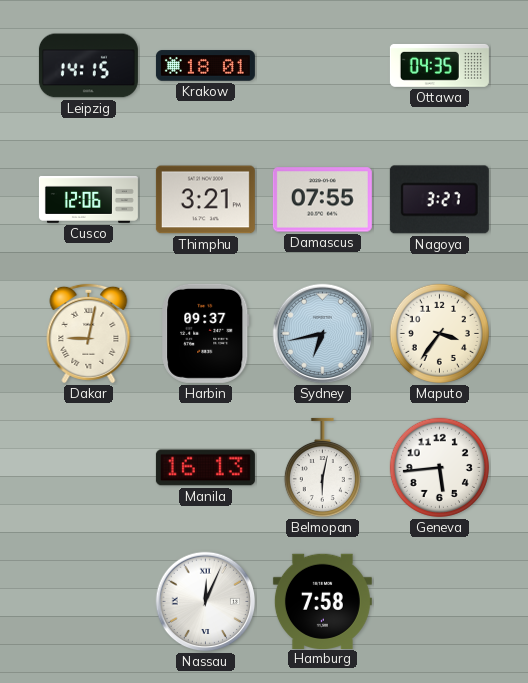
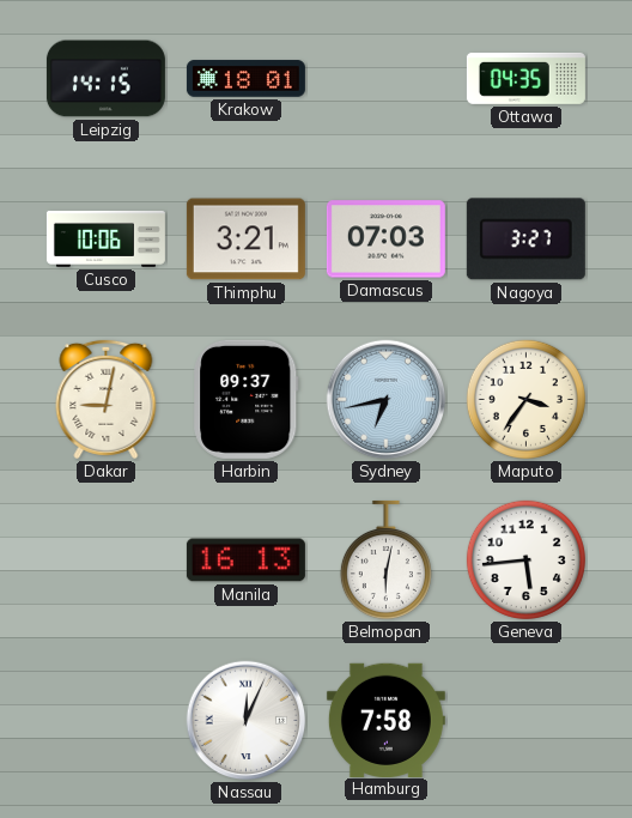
Cusco: 12:06 -> 10:06 (105, 238)
Damascus: 07:55 -> 07:03 (385, 240)
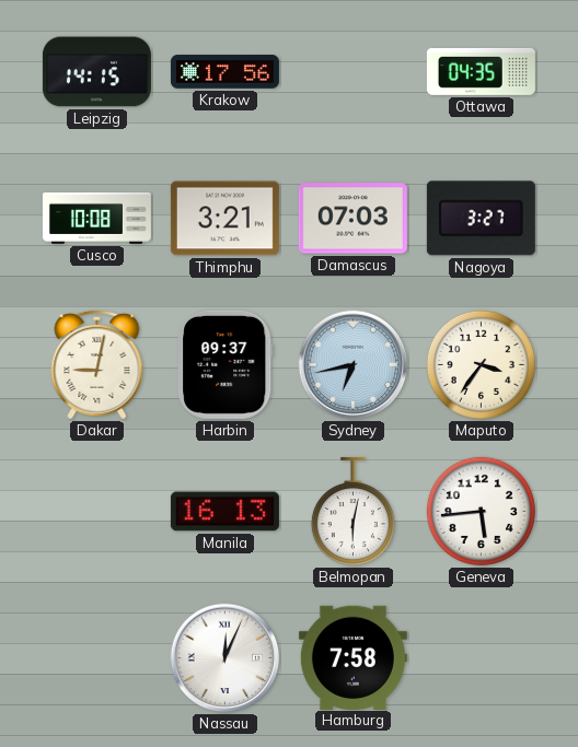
Krakow: 18:01 -> 17:56 (224, 72)
Cusco: 10:06 -> 10:08 (96, 218)
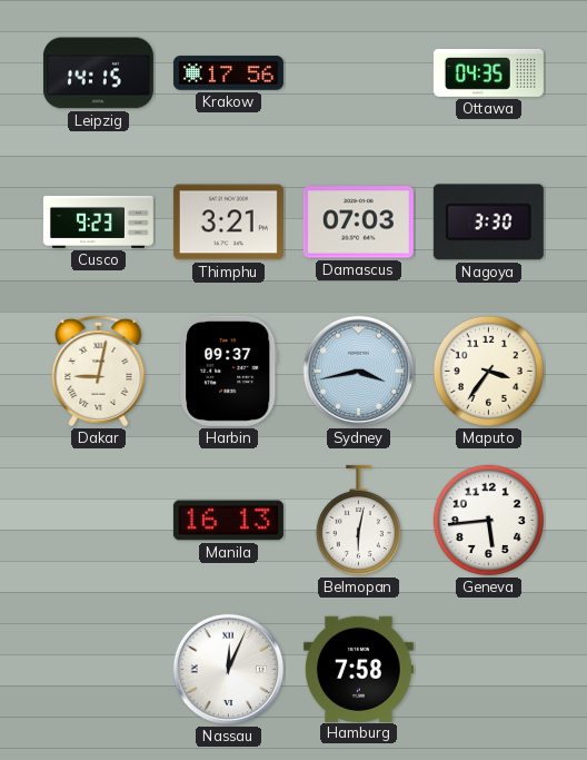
Cusco: 10:08 -> 9:23 (98, 221)
Nagoya: 3:27 -> 3:30 (488, 223)
Sydney: 6:43 -> 3:43 (359, 372)
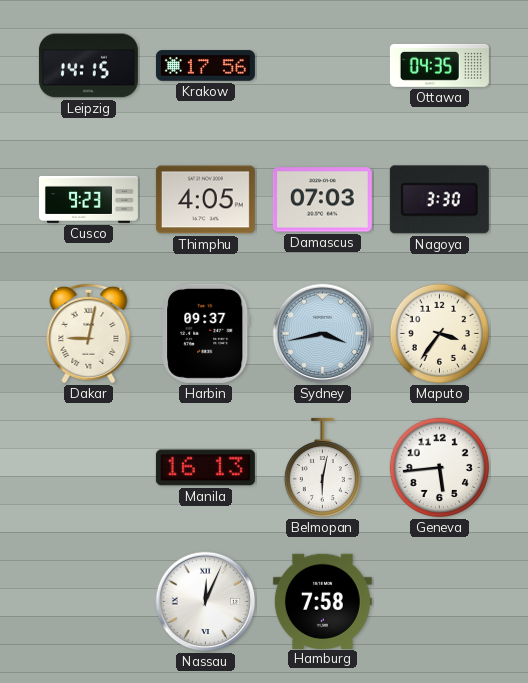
Thimphu: 3:21 -> 4:05 (205, 200)
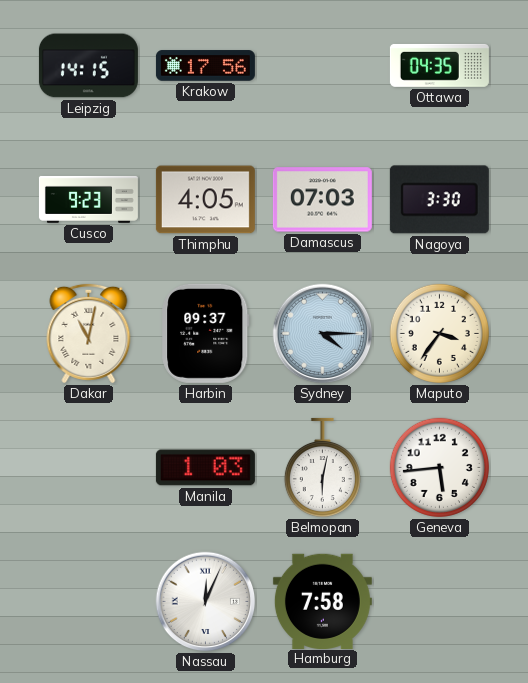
Dakar: 9:02 -> 11:02 (89, 333)
Sydney: 3:43 -> 4:15 (323, 334)
Manila: 16:13 -> 1:03 (205, 468)
